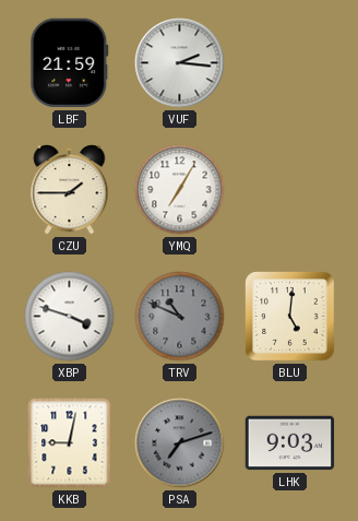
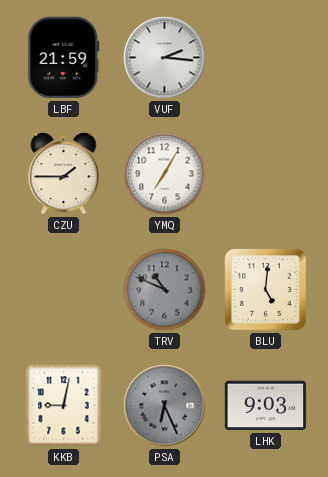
XBP: 3:48 -> none (70, 317)
PSA: 7:12 -> 6:26 (165, 406)
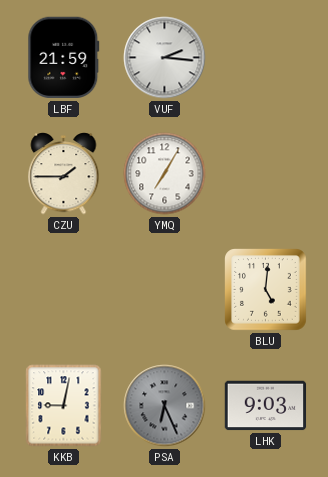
TRV: 10:49 -> none (165, 290)
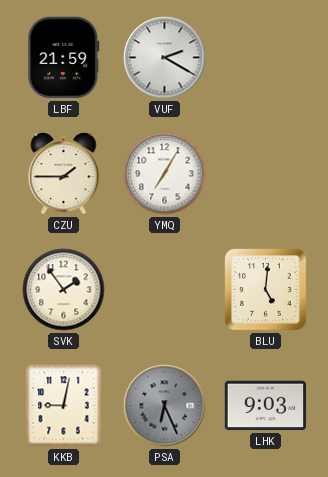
VUF: 2:16 -> 2:20 (165, 58)
SVK: none -> 1:54 (64, 290)
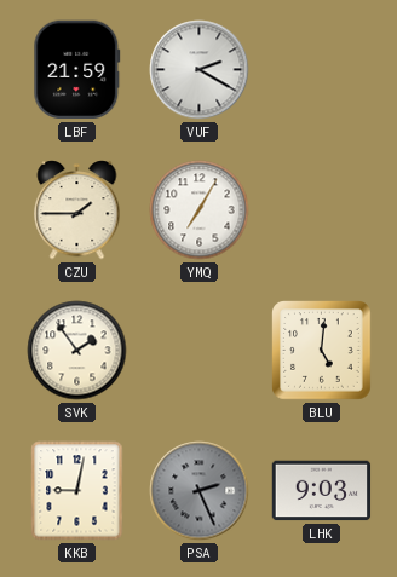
PSA: 6:26 -> 2:26 (200, 491)
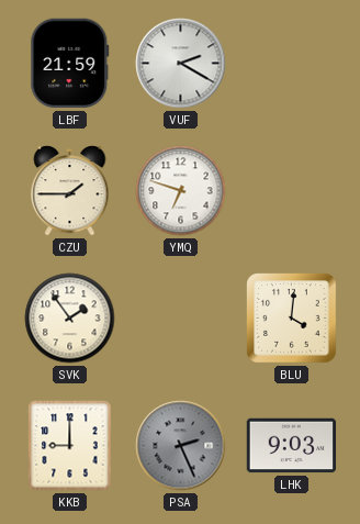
YMQ: 7:05 -> 6:48 (181, 191)
BLU: 5:01 -> 4:01 (292, 319)
KKB: 9:02 -> 9:00 (70, 446)
